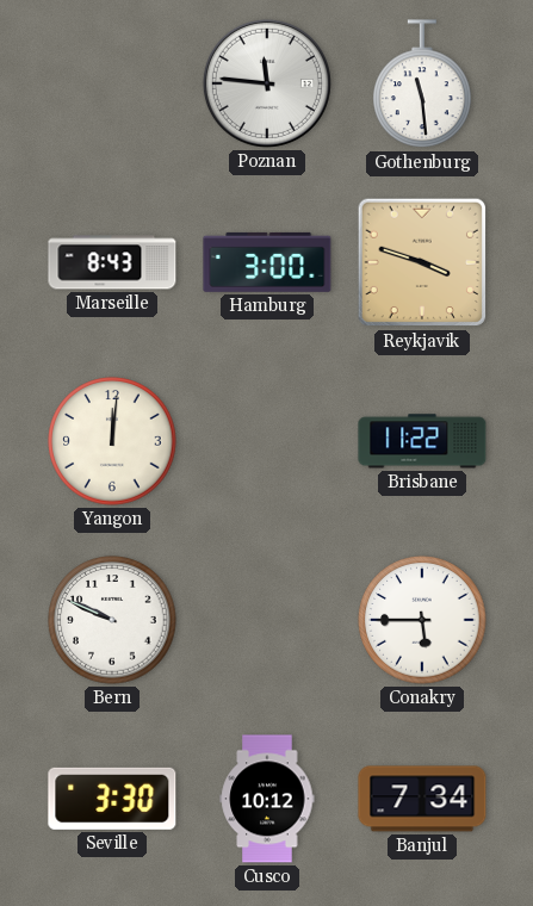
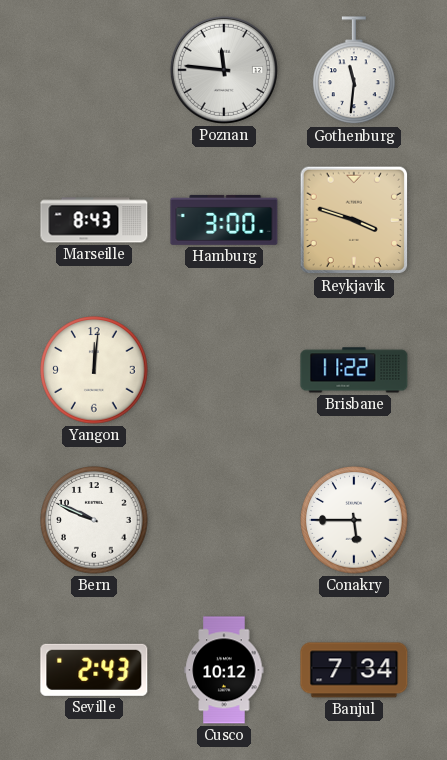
Gothenburg: 11:29 -> 11:31 (354, 71)
Seville: 3:30 -> 2:43 (94, 670)
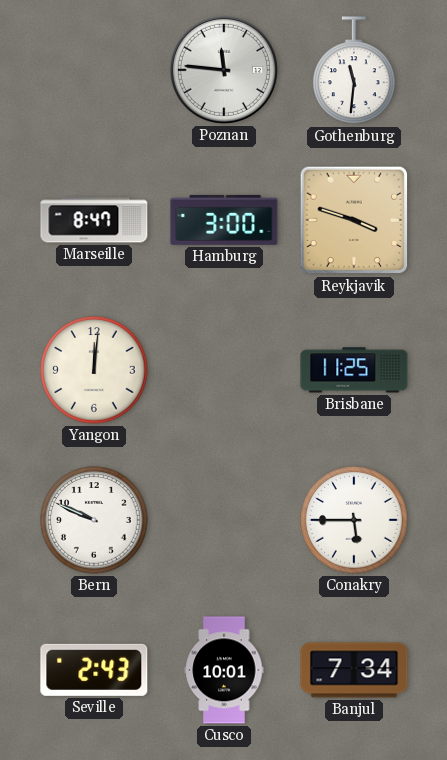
Marseille: 8:43 -> 8:47 (94, 220)
Brisbane: 11:22 -> 11:25 (354, 370)
Cusco: 10:12 -> 10:01 (224, 670)
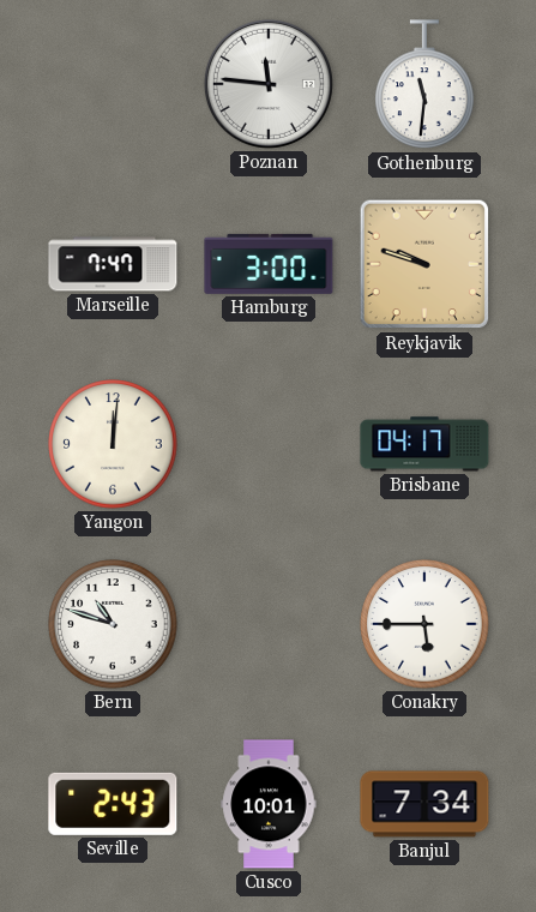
Marseille: 8:47 -> 7:47 (113, 264)
Reykjavik: 3:48 -> 9:48 (424, 264)
Brisbane: 11:25 -> 04:17 (424, 444)
Bern: 9:49 -> 10:48 (113, 624)
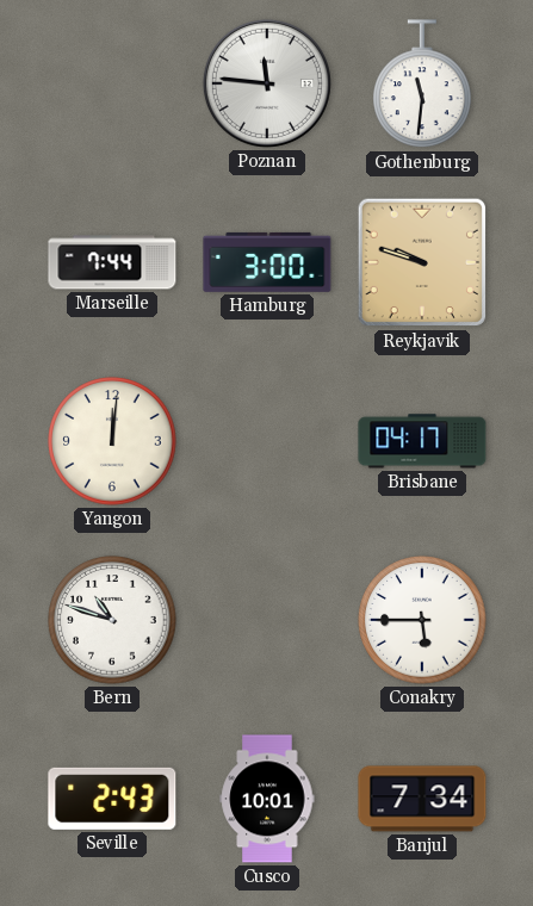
Marseille: 7:47 -> 7:44 (112, 262)
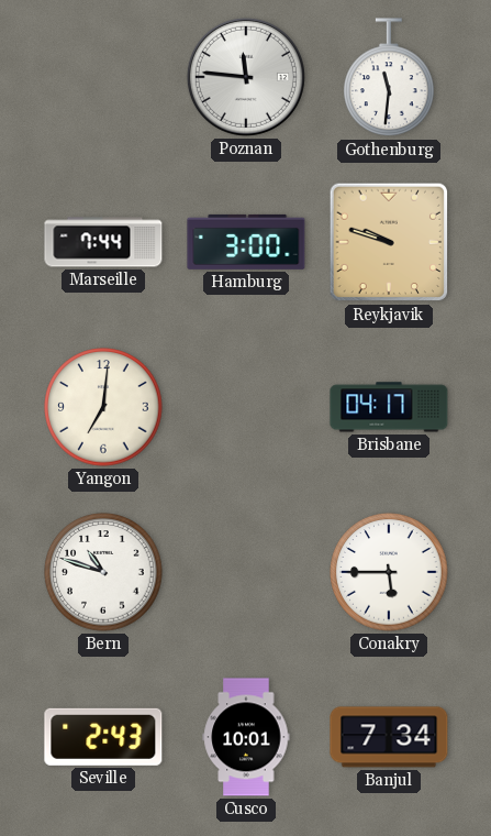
Yangon: 12:01 -> 7:01 (103, 407)
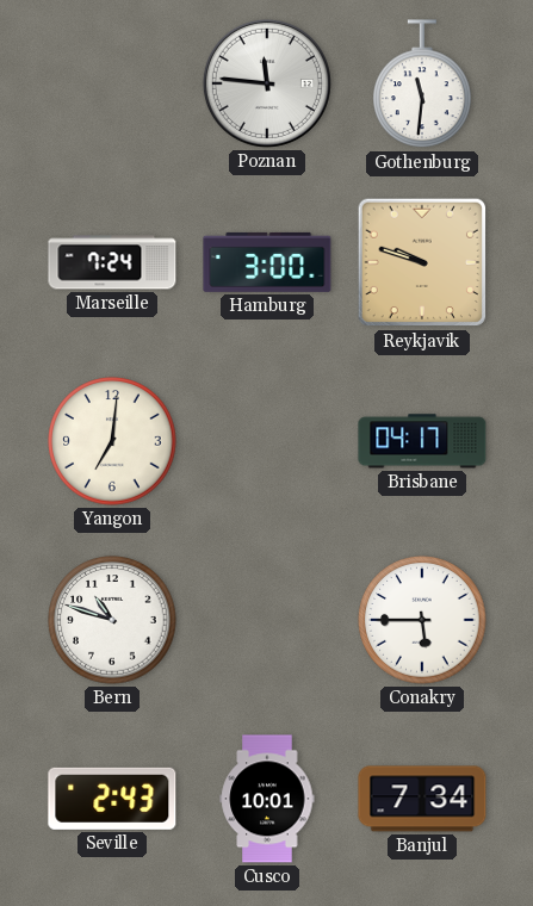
Marseille: 7:44 -> 7:24 (112, 262)
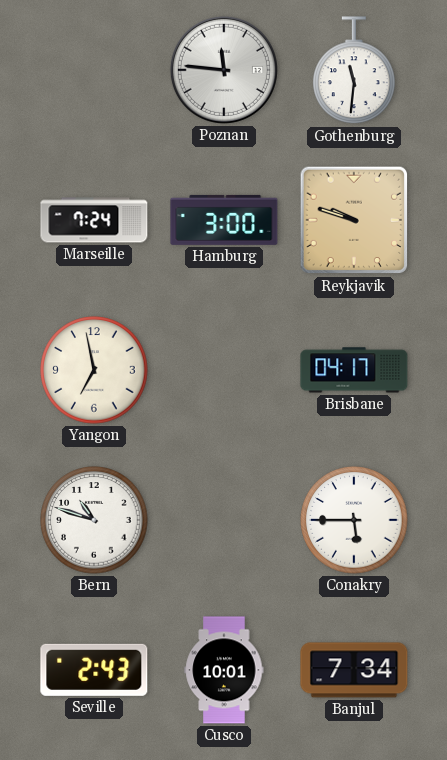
Yangon: 7:01 -> 6:58 (94, 370)
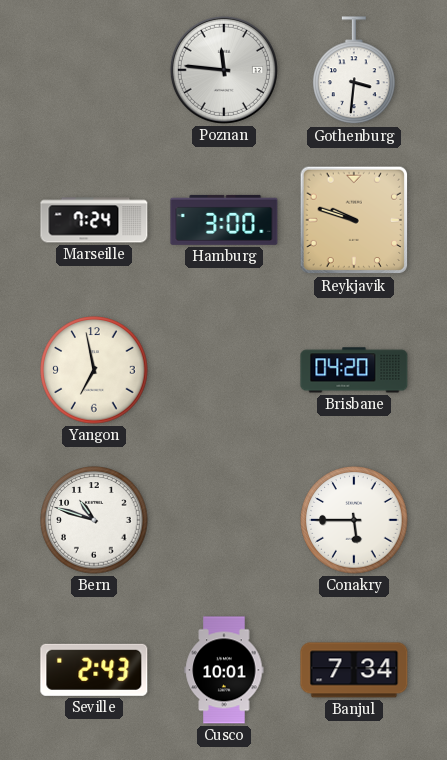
Gothenburg: 11:31 -> 3:31 (354, 71)
Brisbane: 04:17 -> 04:20 (354, 370)
